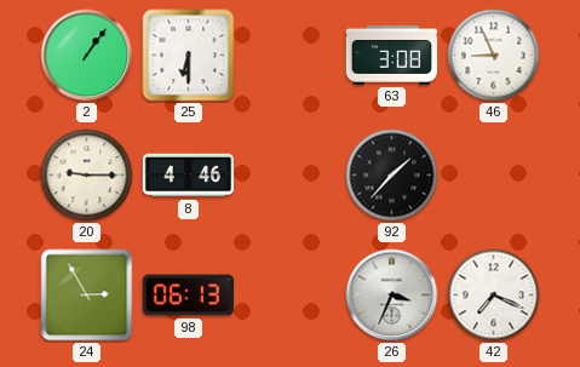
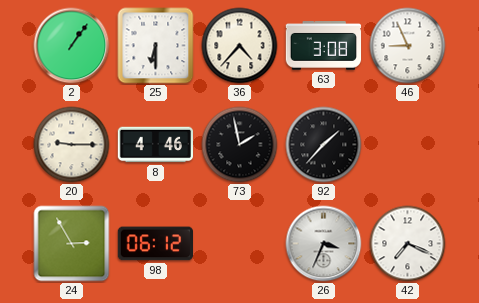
36: none -> 4:37 (240, 46)
73: none -> 1:58 (240, 145)
98: 06:13 -> 06:12 (155, 244)
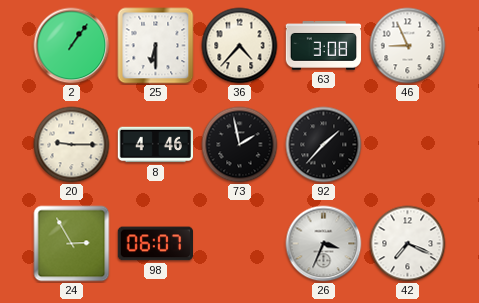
98: 06:12 -> 06:07 (155, 244)
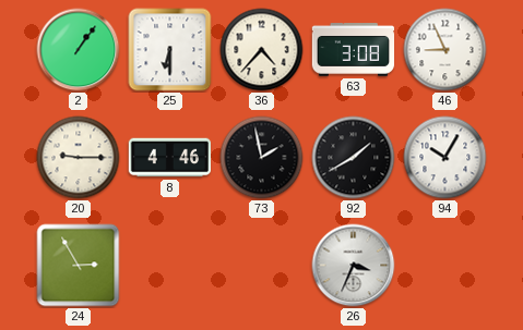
92: 1:37 -> 1:40 (354, 158)
94: none -> 10:05 (445, 158)
98: 06:07 -> none (155, 244)
42: 7:19 -> none (408, 244)
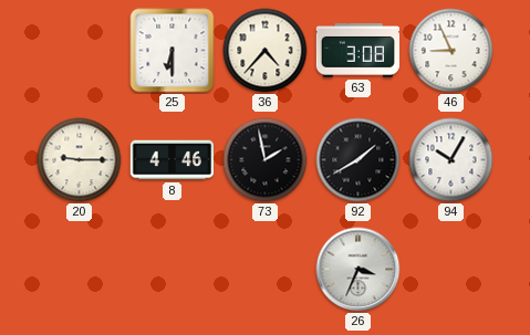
2: 1:06 -> none (79, 50)
24: 2:55 -> none (79, 266)
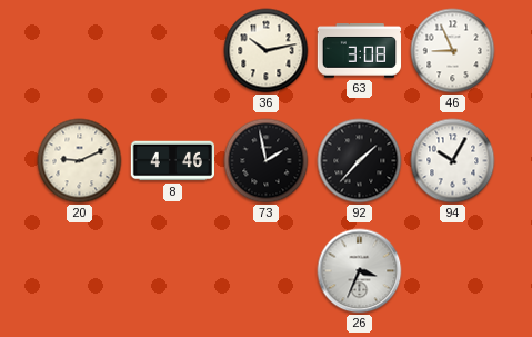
25: 6:30 -> none (173, 51)
36: 4:37 -> 10:13 (267, 51)
20: 9:15 -> 9:11 (80, 161)
92: 1:40 -> 1:37 (360, 161)
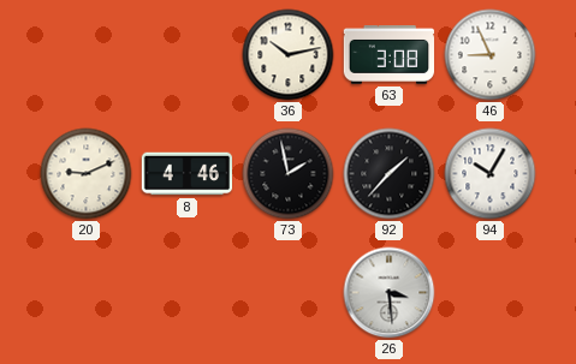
26: 3:34 -> 3:29 (390, 293)
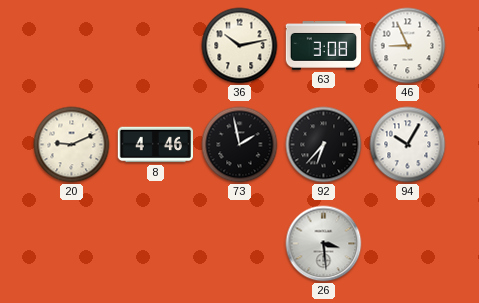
92: 1:37 -> 6:37 (324, 145)
